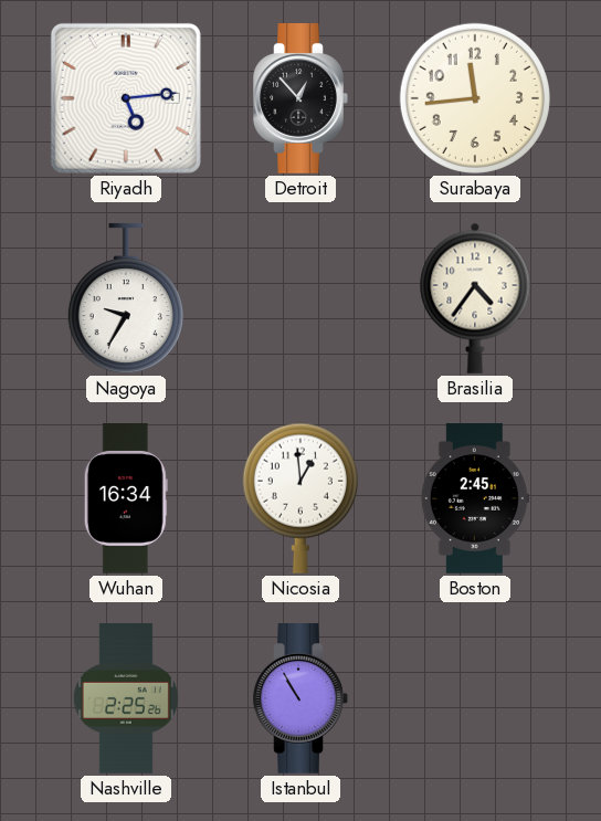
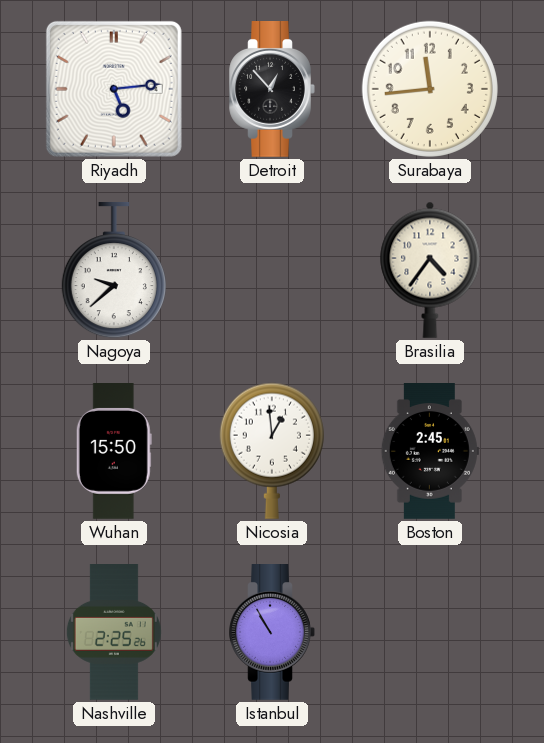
Nagoya: 9:35 -> 9:38 (114, 270)
Wuhan: 16:34 -> 15:50 (114, 452)
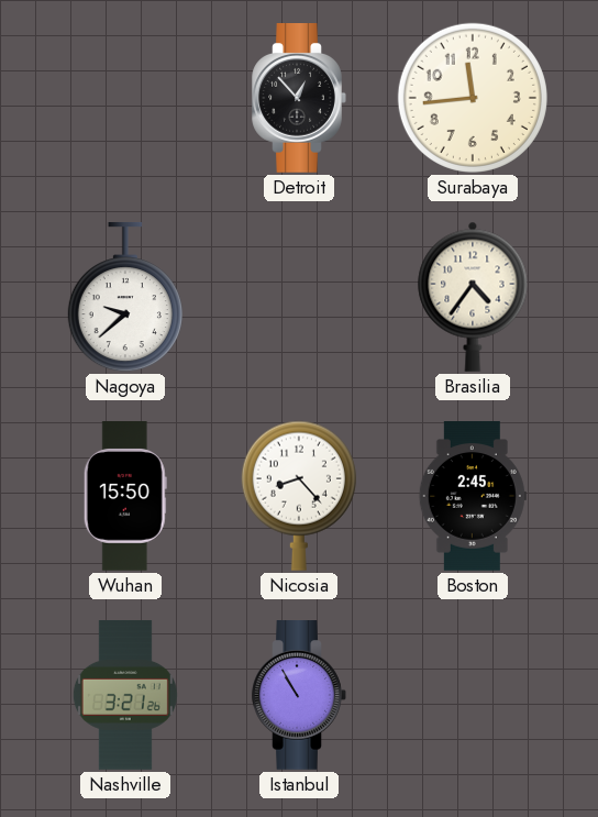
Riyadh: 5:14 -> none (114, 89)
Nicosia: 12:59 -> 8:23 (299, 496)
Nashville: 2:25 -> 3:21 (125, 696)
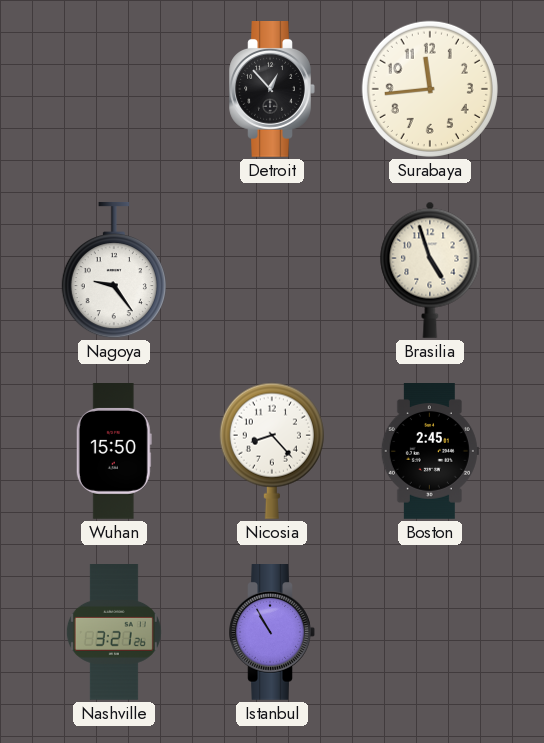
Nagoya: 9:38 -> 9:24 (114, 270)
Brasilia: 4:36 -> 4:57 (430, 270)
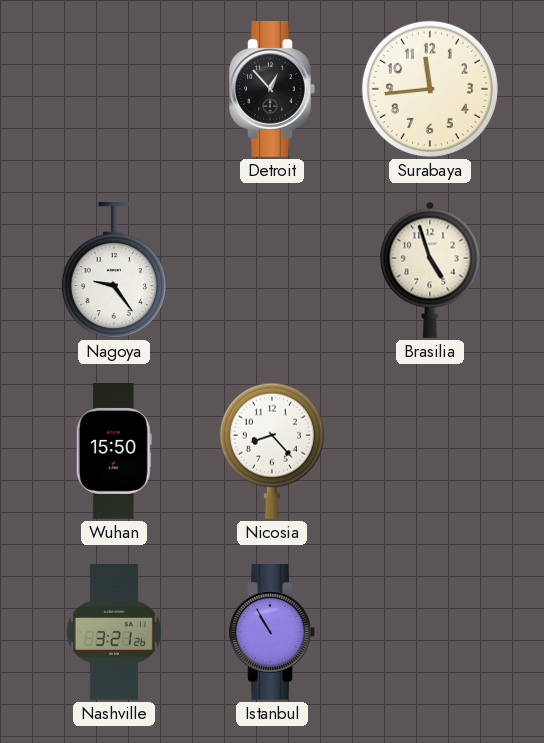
Boston: 2:45 -> none (430, 451)
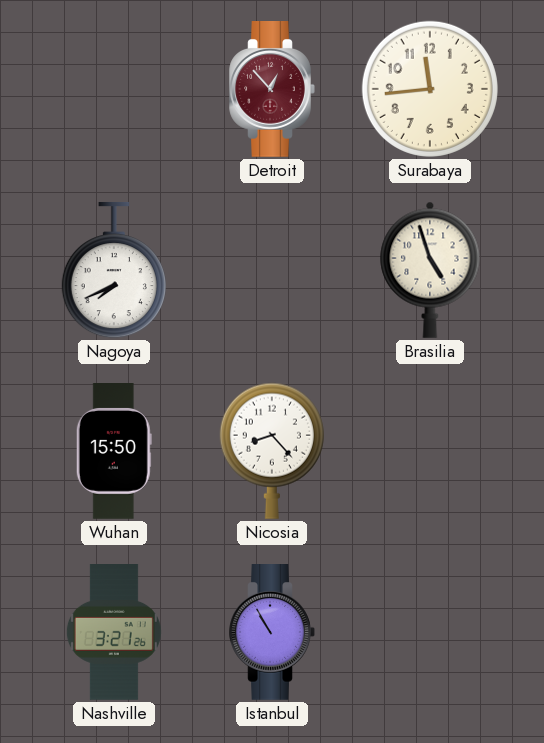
Detroit dial: black -> burgundy (272, 90)
Nagoya: 9:24 -> 7:41 (114, 270)
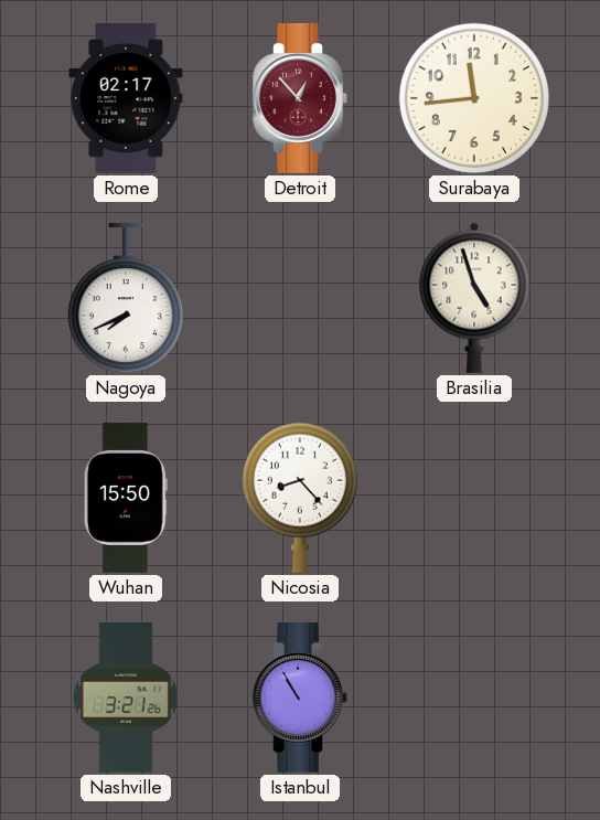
Rome: none -> 02:17 (126, 99)
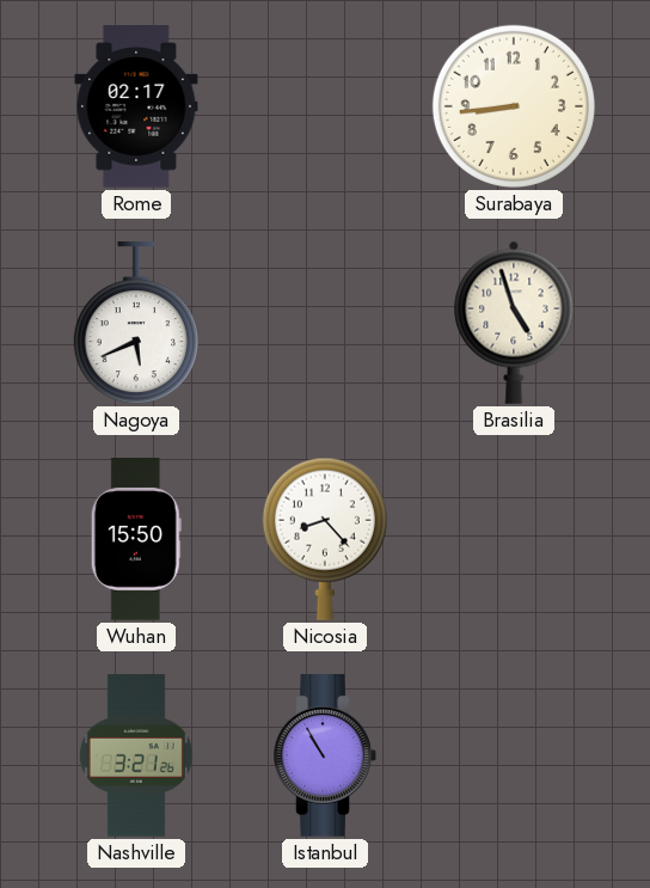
Detroit: 12:53 -> none (300, 99)
Surabaya: 11:44 -> 8:44 (514, 106)
Nagoya: 7:41 -> 5:41 (136, 323)
